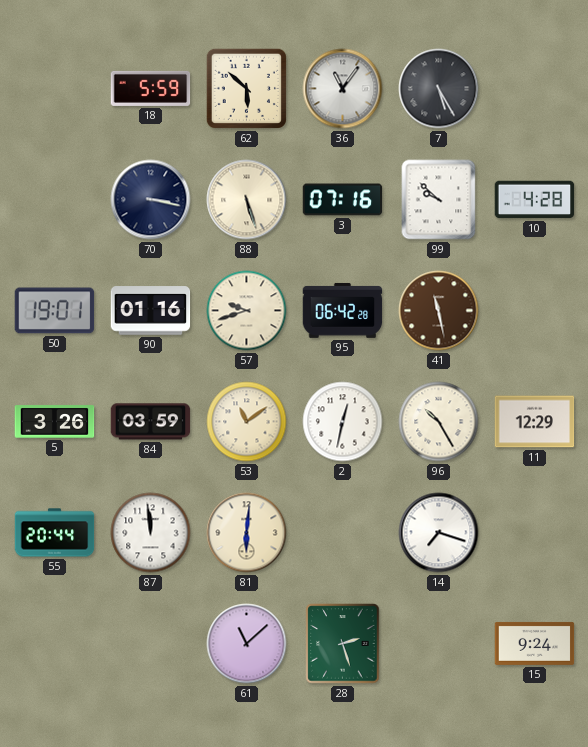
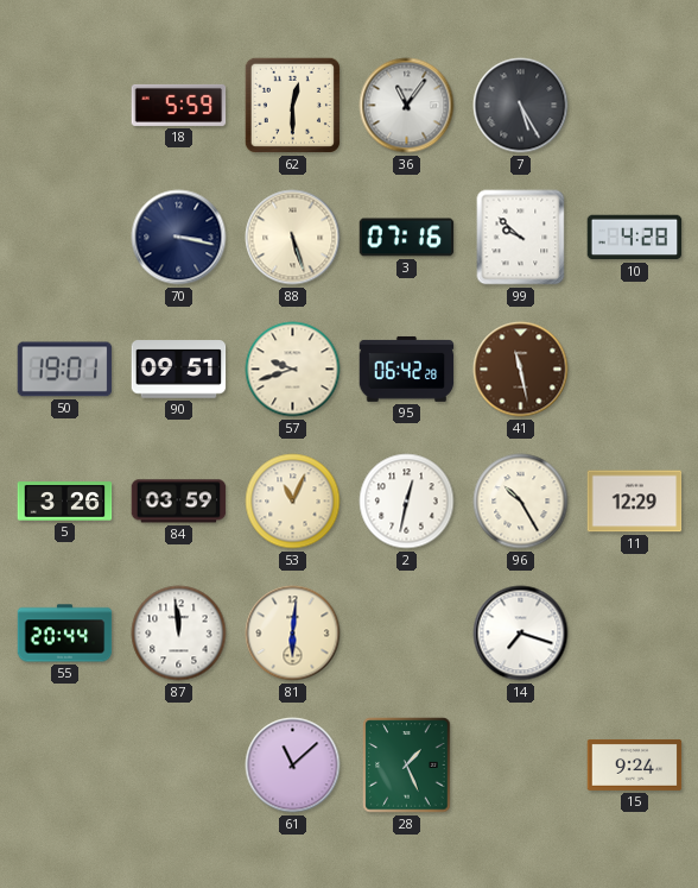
62: 5:52 -> 12:30 (292, 105)
90: 01:16 -> 09:51 (179, 370)
53: 11:09 -> 11:04 (293, 502)
28: 2:27 -> 1:26 (407, 766)
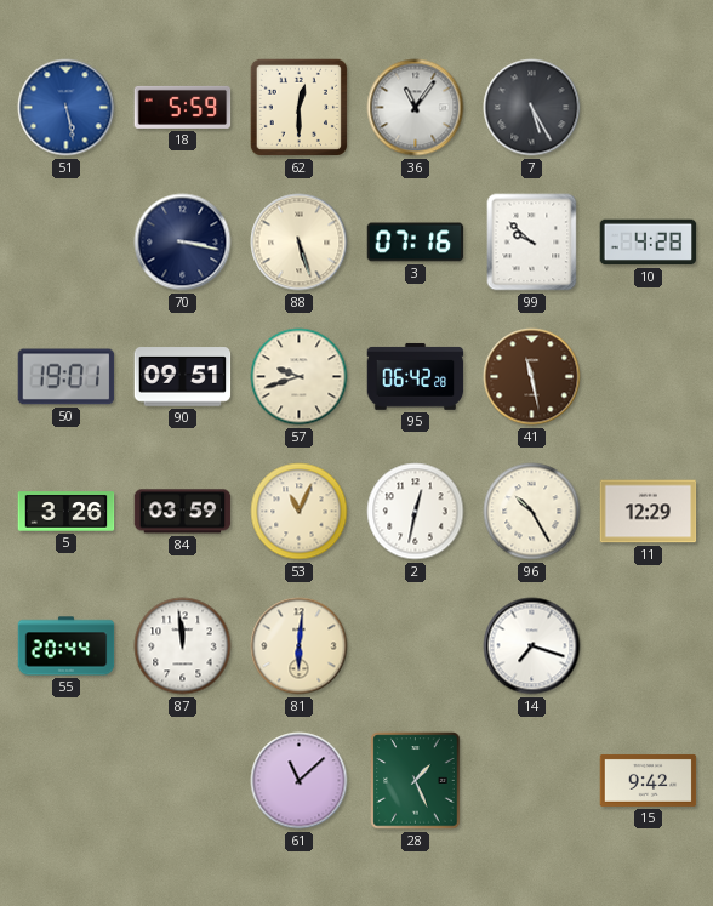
51: none -> 5:28 (67, 108)
15: 9:24 -> 9:42 (649, 780)
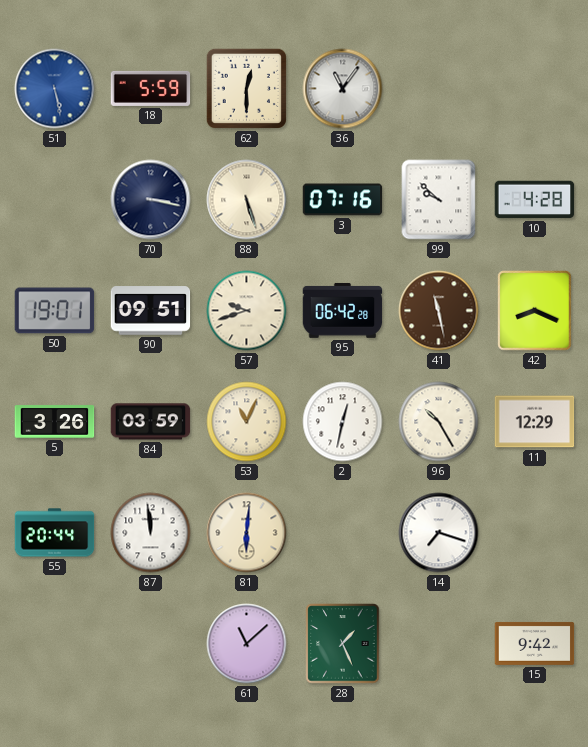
7: 5:25 -> none (532, 108)
42: none -> 8:19 (535, 311)
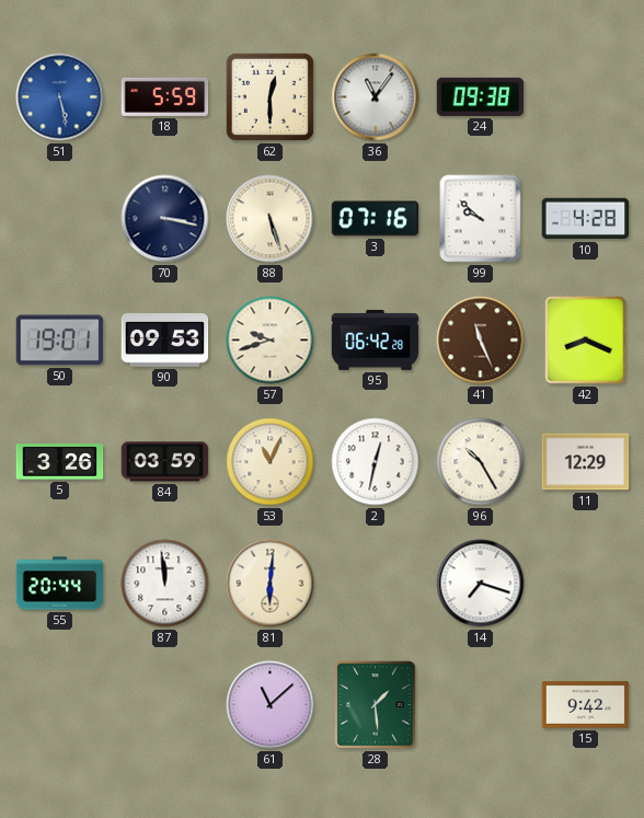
24: none -> 09:38 (481, 96)
90: 09:51 -> 09:53 (165, 341)
41: 11:28 -> 11:26 (481, 341)
28: 1:26 -> 1:29 (376, 705)
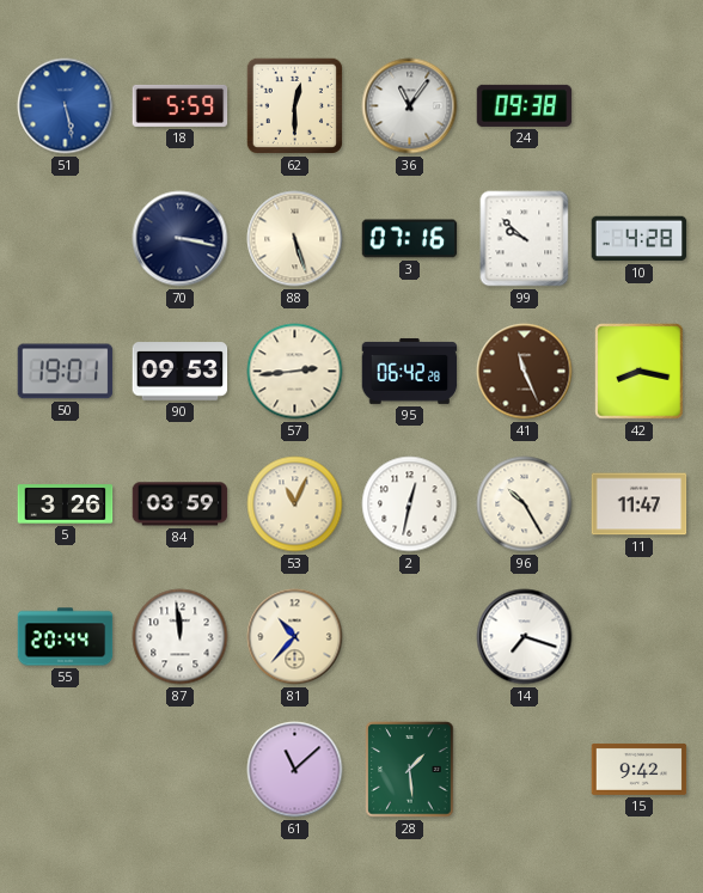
57: 9:42 -> 2:44 (295, 372)
42: 8:19 -> 8:17 (640, 372)
11: 12:29 -> 11:47 (640, 504)
81: 6:01 -> 10:37 (295, 637)
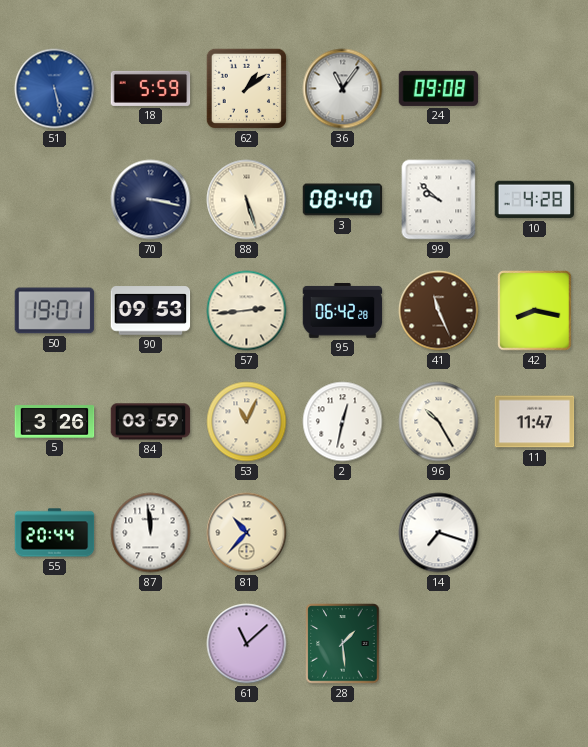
62: 12:30 -> 1:09 (246, 88)
24: 09:38 -> 09:08 (439, 88)
3: 07:16 -> 08:40 (343, 200)
15: 9:42 -> none (640, 769)
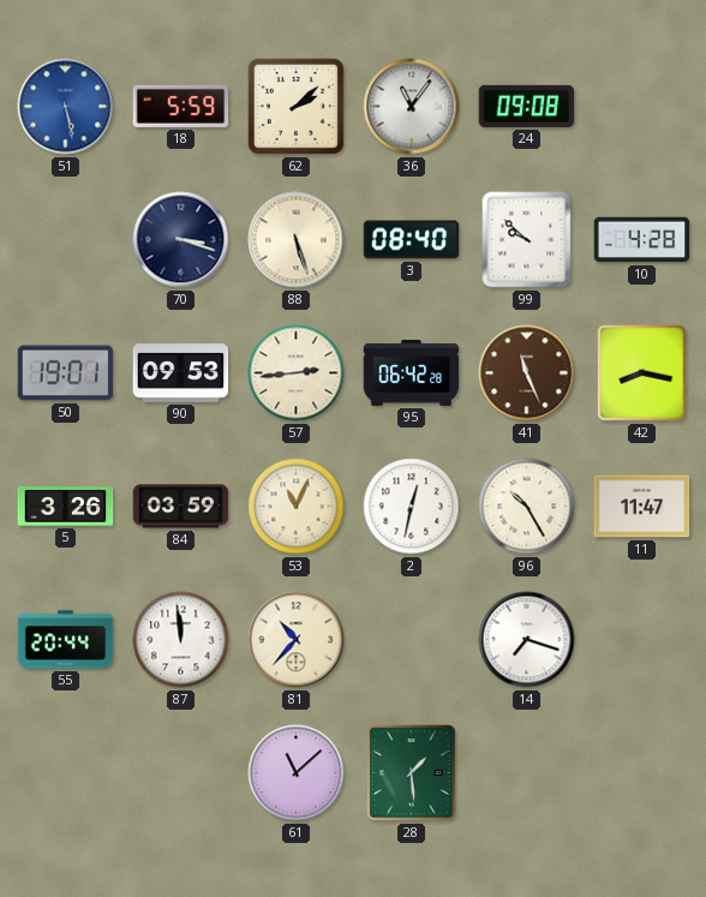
62: 1:09 -> 2:08 (295, 106)
70: 3:17 -> 3:18 (181, 240)
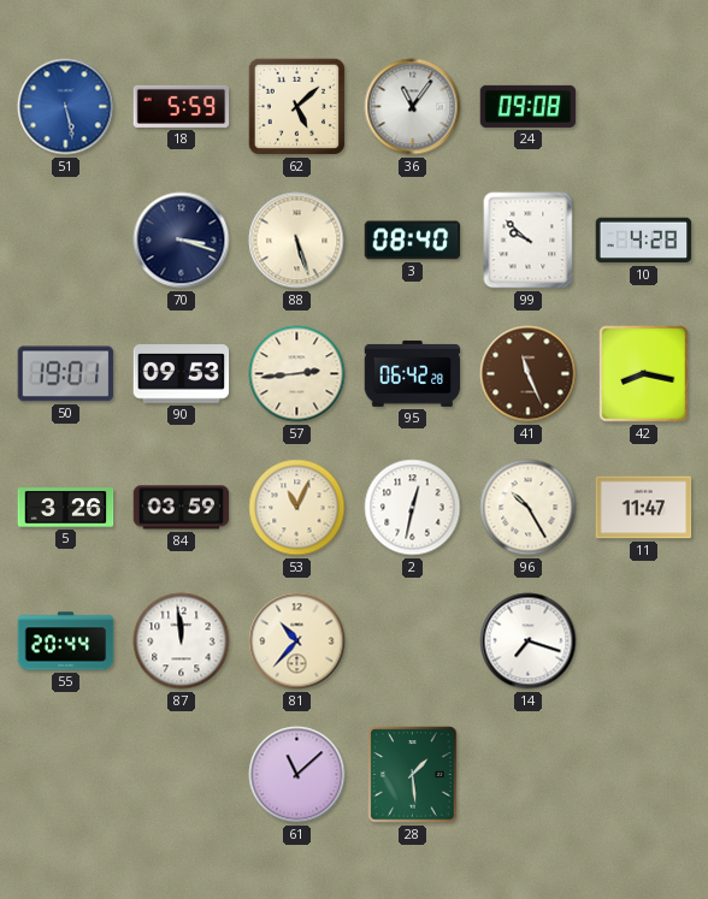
62: 2:08 -> 5:08 (296, 106)
